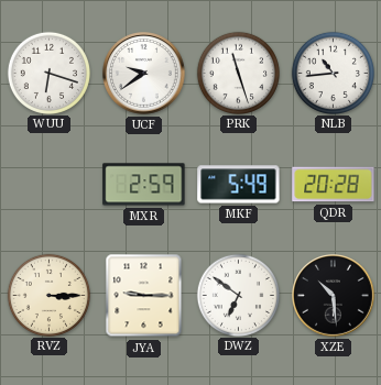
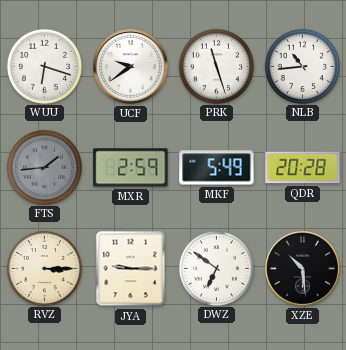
FTS: none -> 1:44 (44, 167)
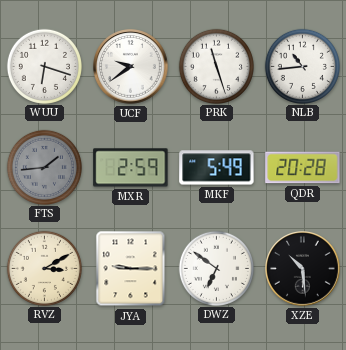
RVZ: 3:15 -> 3:10 (44, 268)
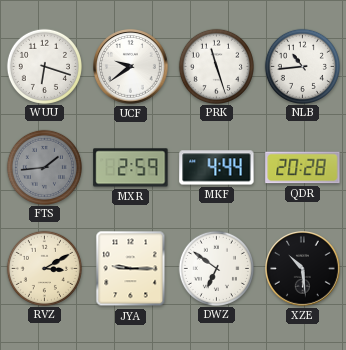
MKF: 5:49 -> 4:44 (217, 168)
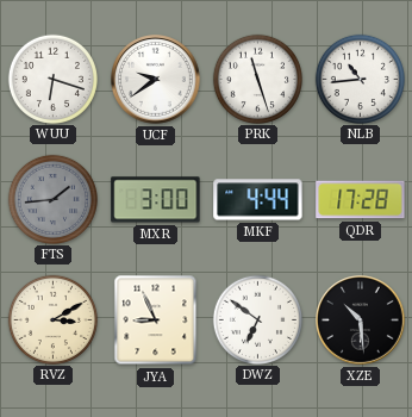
MXR: 2:59 -> 3:00 (156, 200)
QDR: 20:28 -> 17:28 (361, 200)
JYA: 9:15 -> 8:56 (156, 320)
